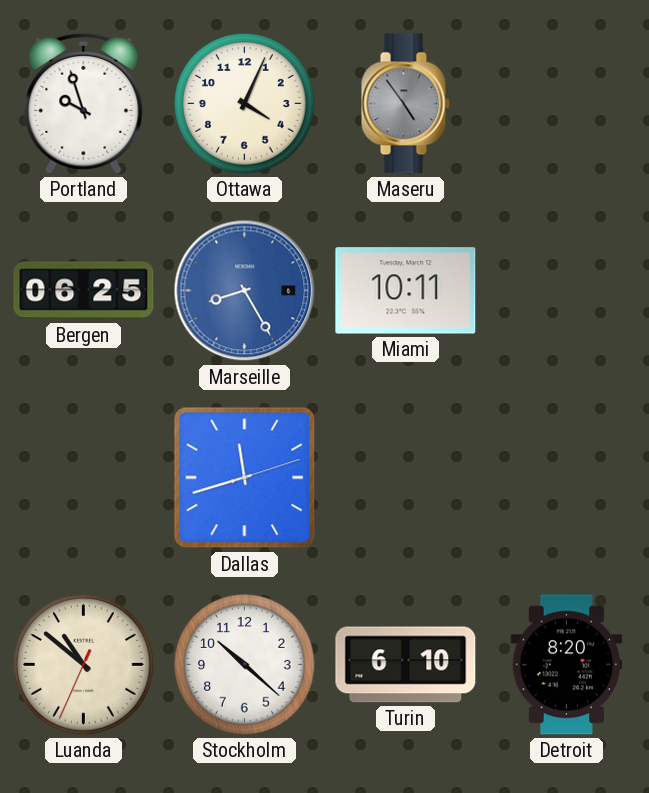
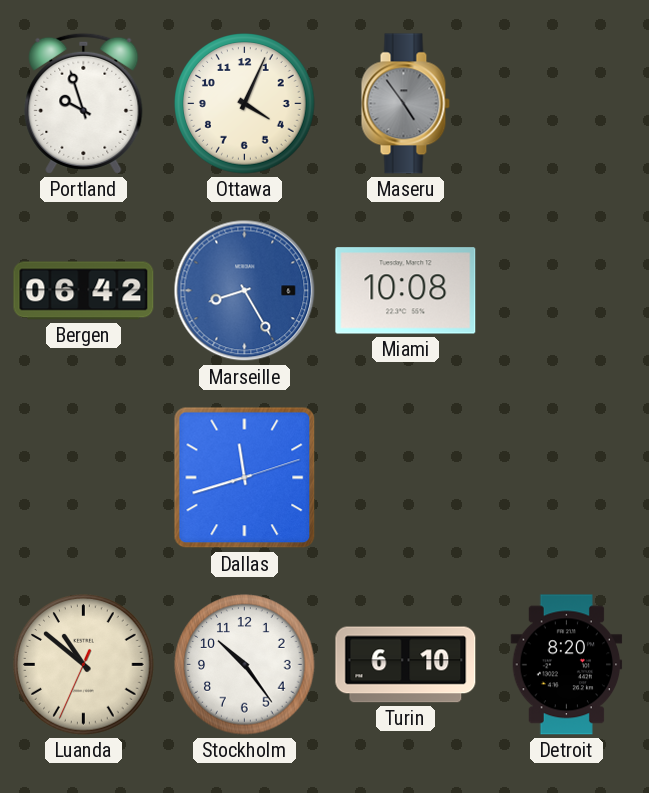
Bergen: 06:25 -> 06:42 (84, 291)
Miami: 10:11 -> 10:08 (406, 291)
Stockholm: 10:22 -> 10:24 (245, 665)
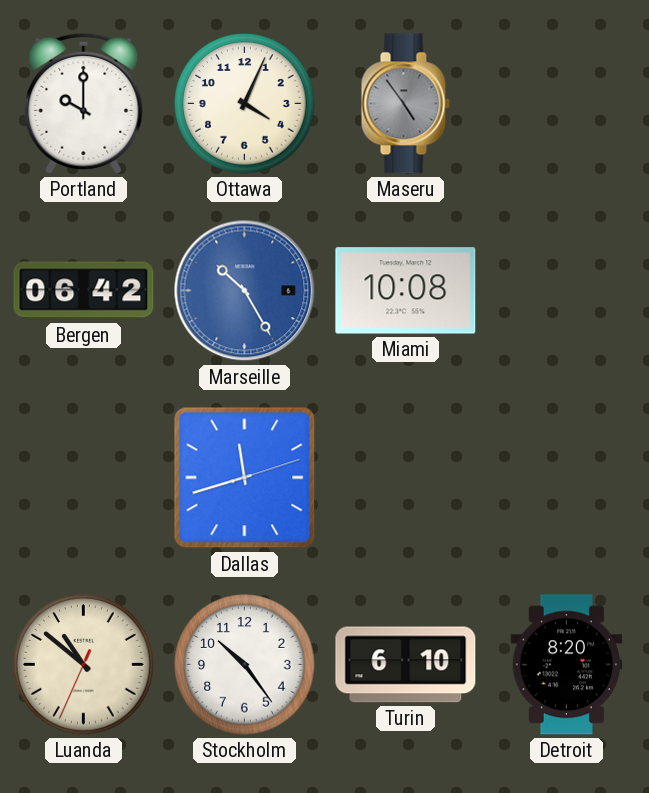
Portland: 9:57 -> 10:00 (84, 103)
Marseille: 8:25 -> 10:25 (245, 291)
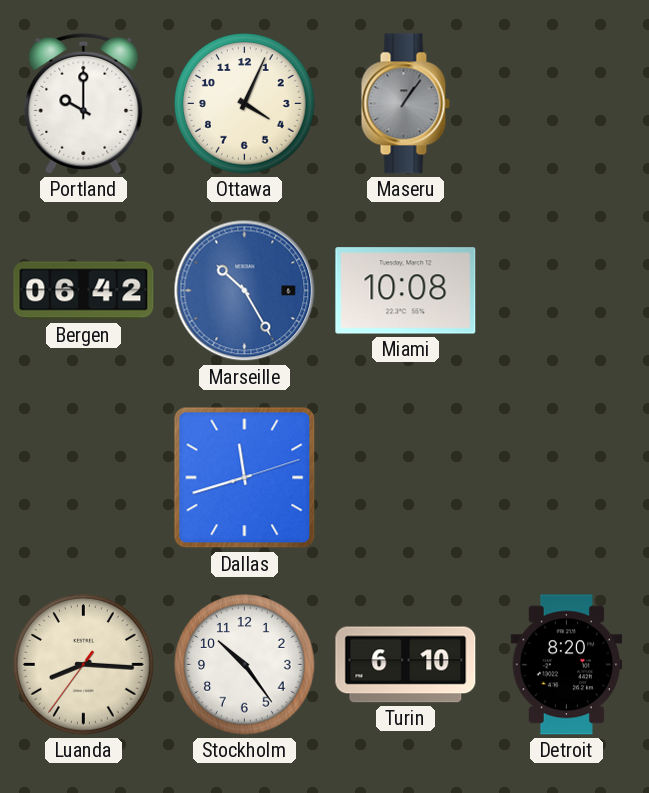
Maseru: 4:54 -> 1:06 (405, 104)
Luanda: 10:51 -> 8:15 (84, 665)
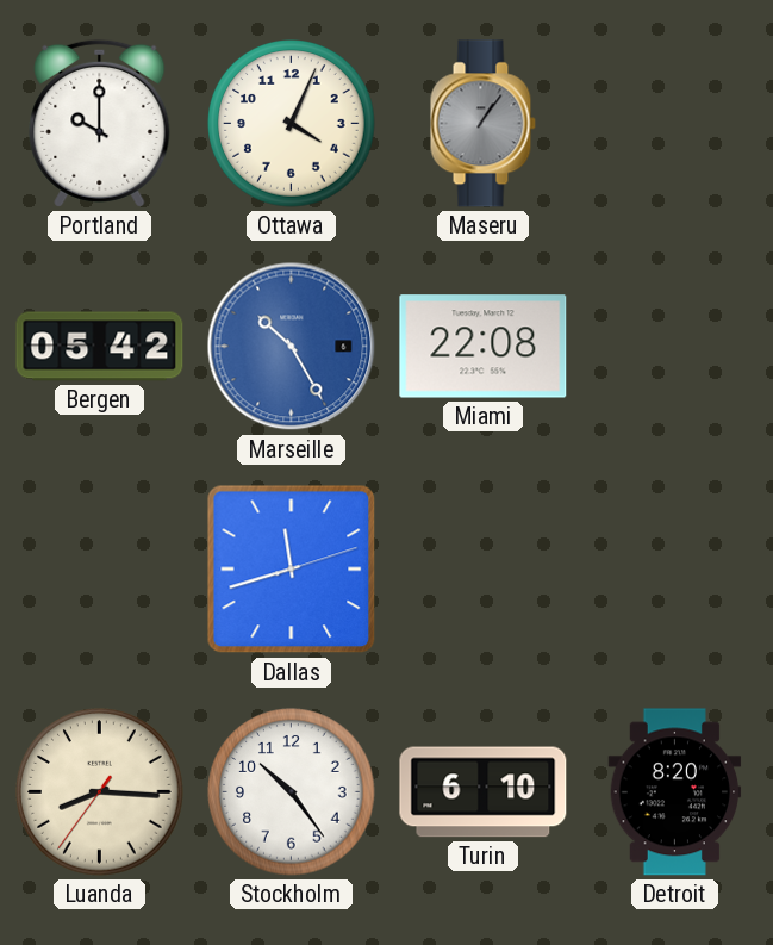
Bergen: 06:42 -> 05:42 (100, 347)
Miami: 10:08 -> 22:08 (484, 347)
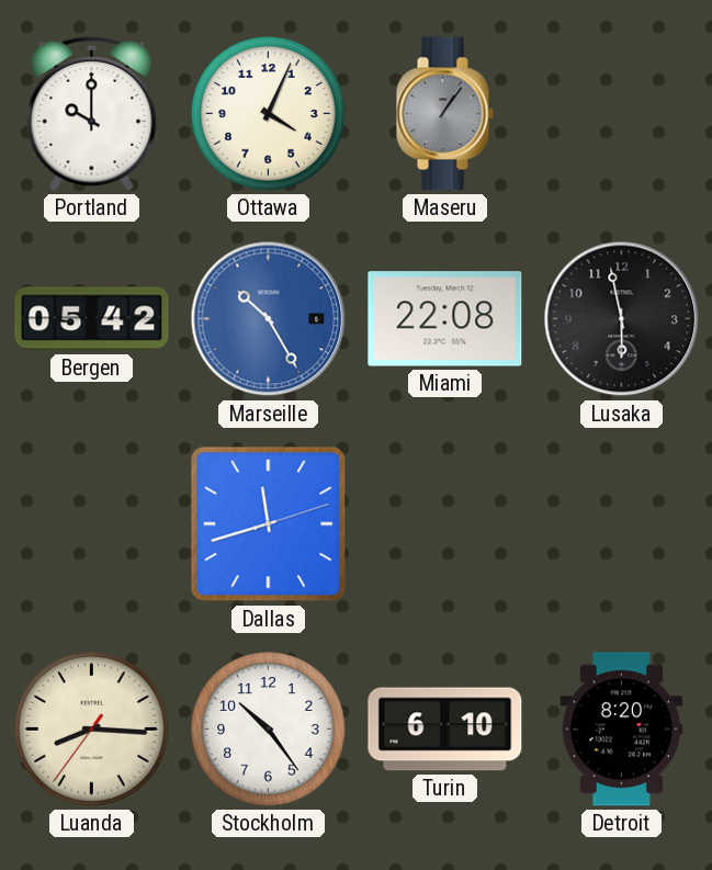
Lusaka: none -> 5:58 (622, 319)
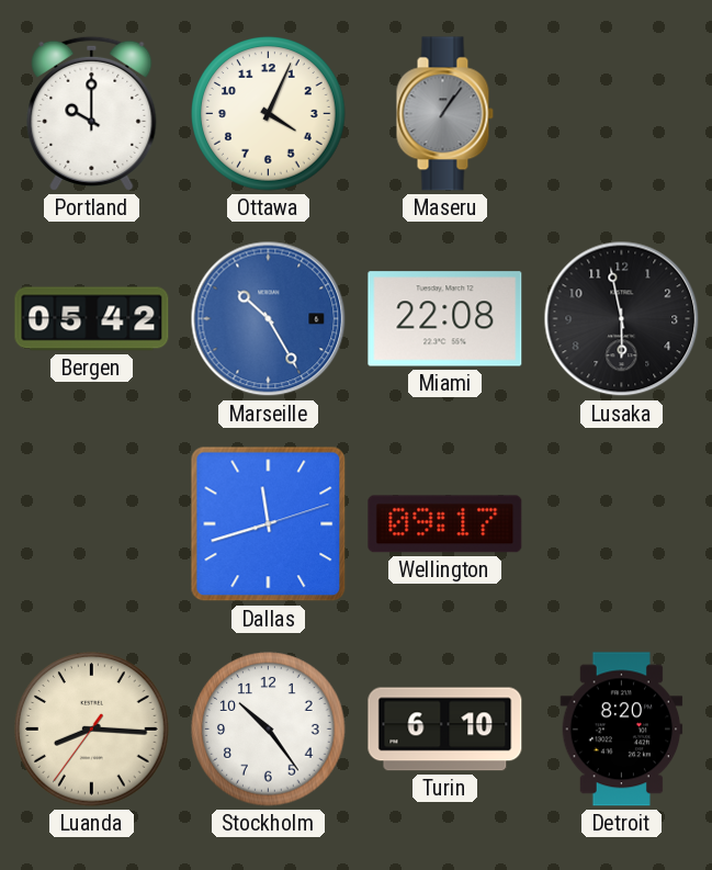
Wellington: none -> 09:17 (445, 524)
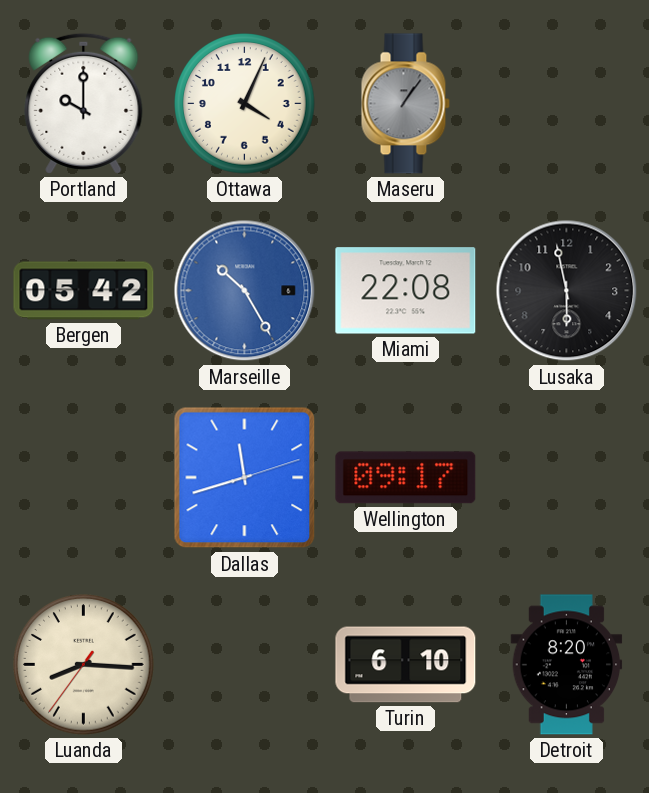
Stockholm: 10:24 -> none (269, 730)
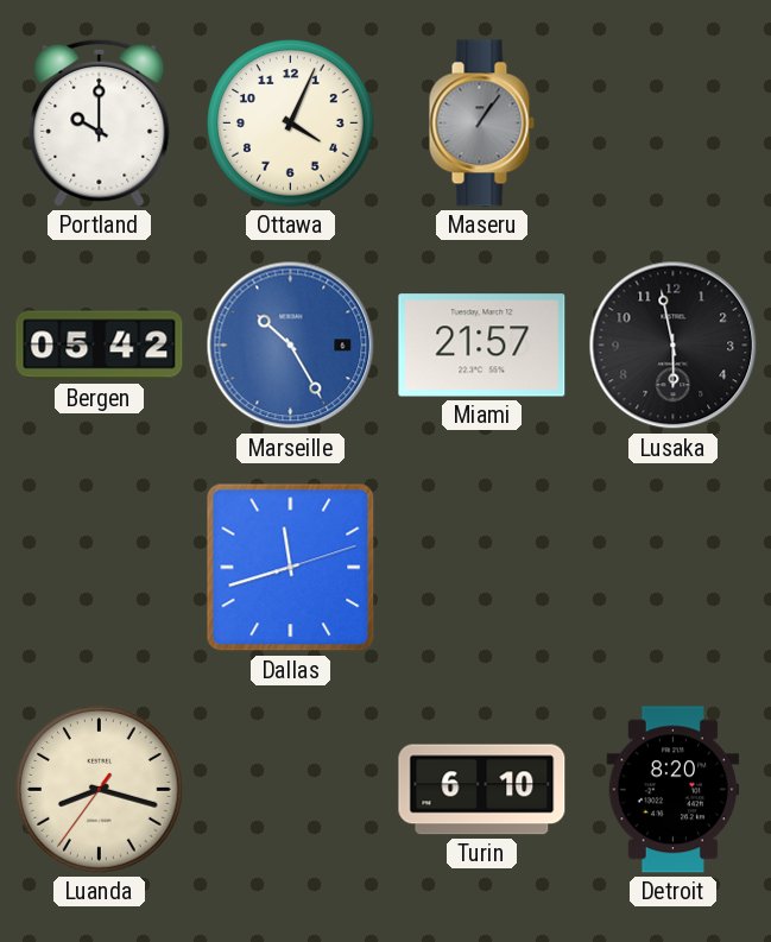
Miami: 22:08 -> 21:57 (482, 346)
Wellington: 09:17 -> none (406, 478)
Luanda: 8:15 -> 8:17 (100, 790)
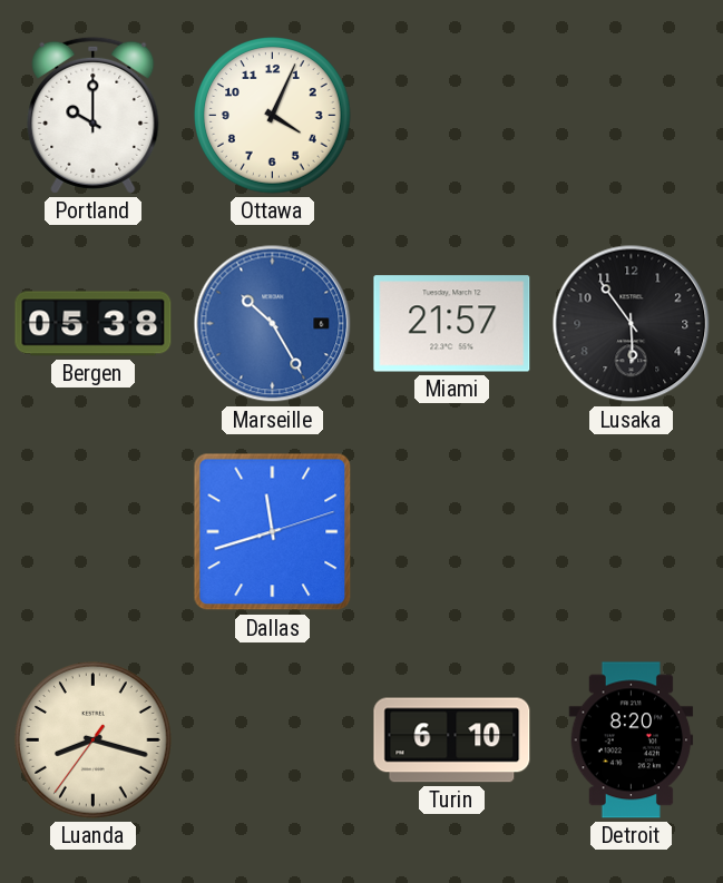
Maseru: 1:06 -> none (481, 124)
Bergen: 05:42 -> 05:38 (94, 324)
Lusaka: 5:58 -> 5:54 (632, 324)
